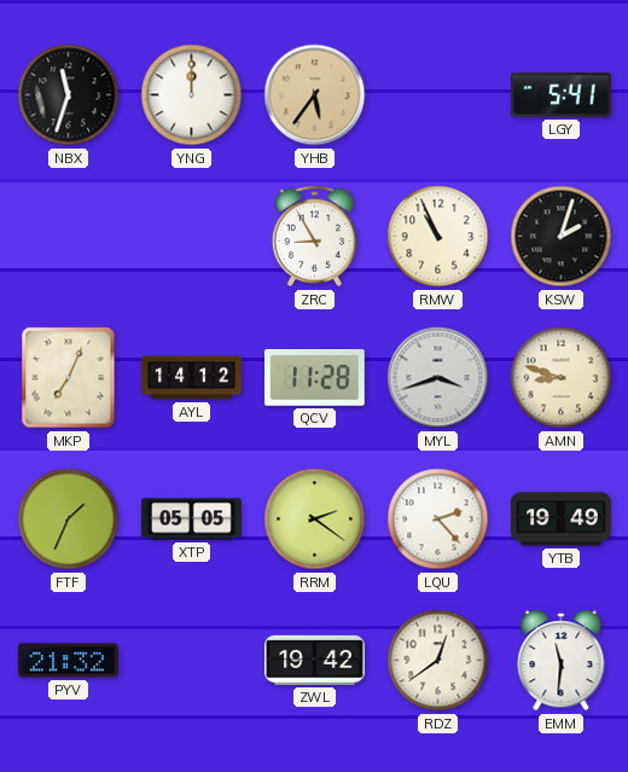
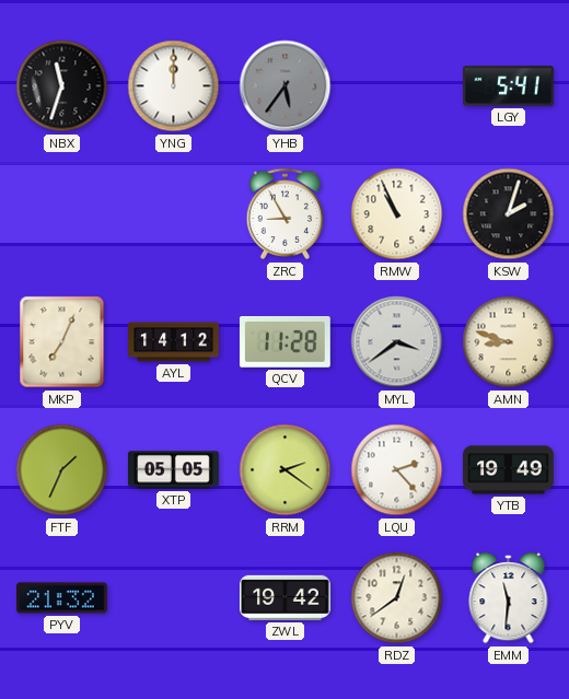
YHB dial: champagne -> grey (286, 86)
MYL: 3:42 -> 3:39 (397, 342)
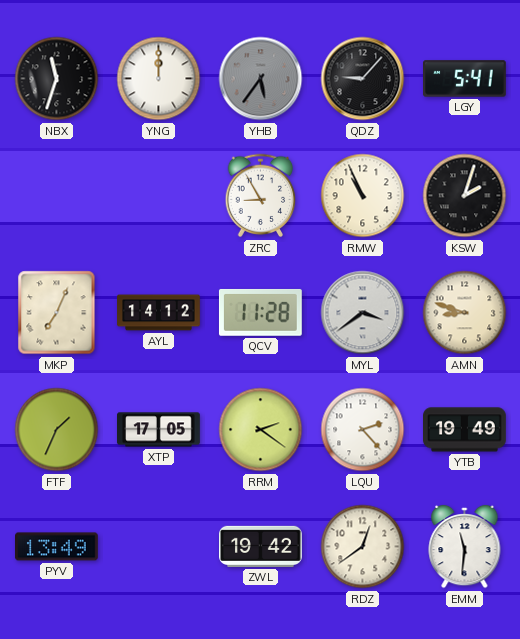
QDZ: none -> 9:07 (363, 79)
XTP: 05:05 -> 17:05 (159, 430)
PYV: 21:32 -> 13:49 (57, 547)
